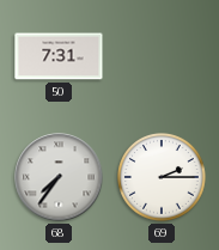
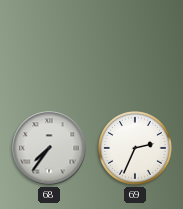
50: 7:31 -> none (59, 56)
69: 2:15 -> 2:34 (135, 148)
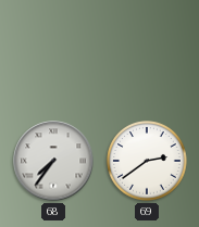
69: 2:34 -> 2:39 (147, 161)
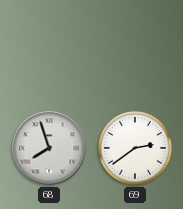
68: 7:36 -> 7:57 (49, 148)
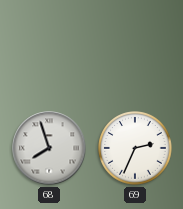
69: 2:39 -> 2:34 (135, 148)
